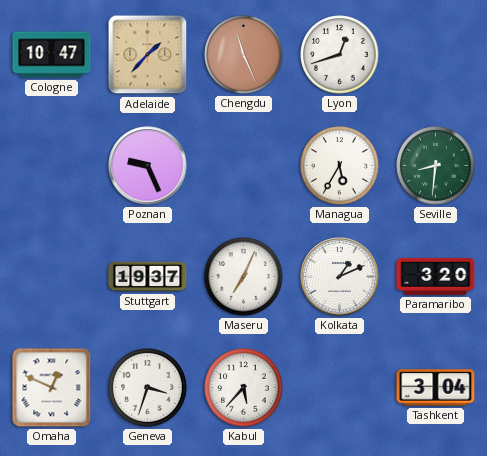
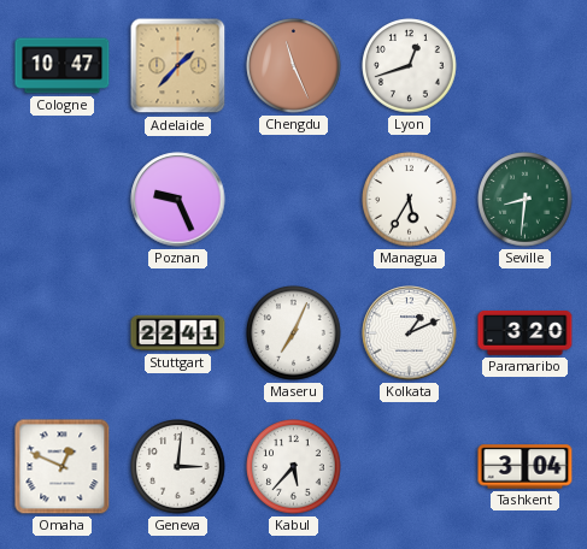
Stuttgart: 19:37 -> 22:41 (178, 333)
Geneva: 3:33 -> 3:01 (178, 467)
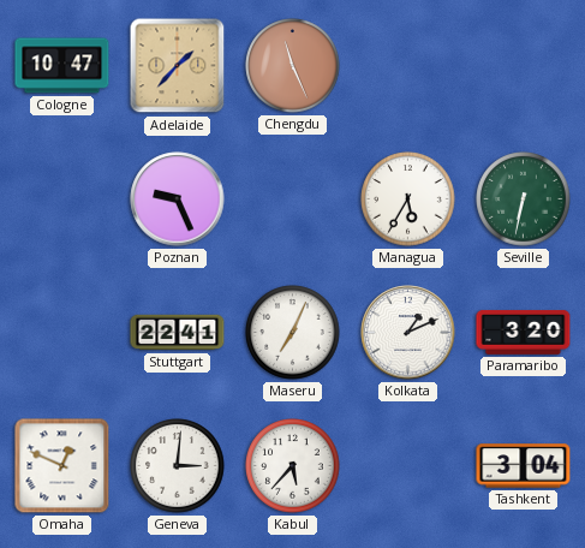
Lyon: 12:42 -> none (410, 66)
Seville: 8:31 -> 6:32 (524, 199)
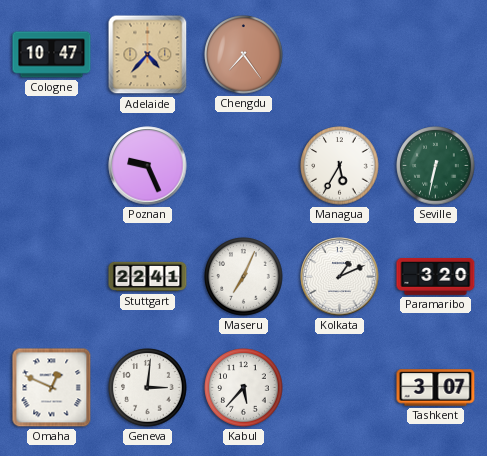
Adelaide: 1:37 -> 4:37 (148, 55)
Chengdu: 11:26 -> 7:24 (244, 55)
Tashkent: 3:04 -> 3:07 (436, 388)
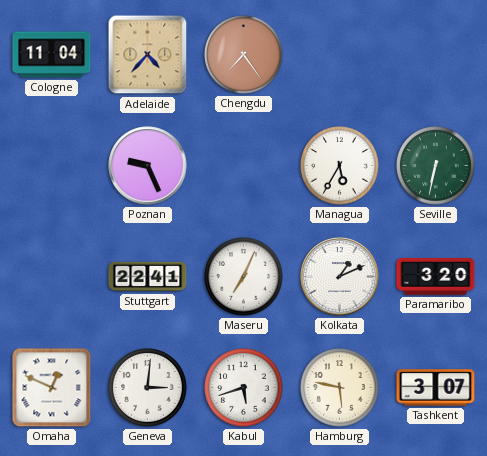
Cologne: 10:47 -> 11:04 (52, 55)
Kabul: 5:37 -> 5:42 (244, 388)
Hamburg: none -> 5:47 (340, 388)
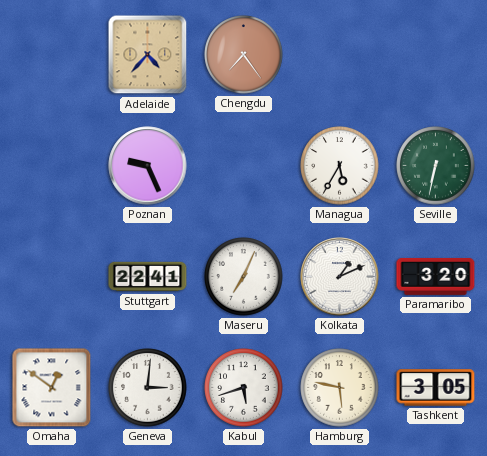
Cologne: 11:04 -> none (52, 55)
Omaha: 12:49 -> 12:51 (52, 388)
Tashkent: 3:07 -> 3:05 (436, 388)
